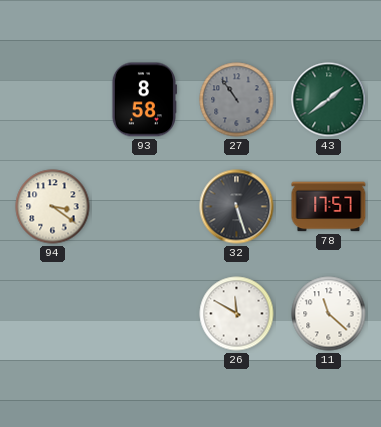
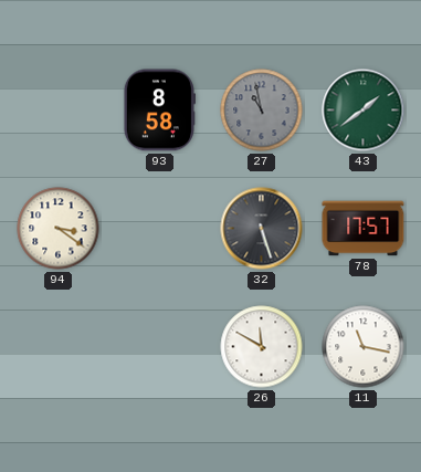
27: 10:54 -> 10:58 (262, 111)
11: 11:22 -> 11:17 (364, 347)
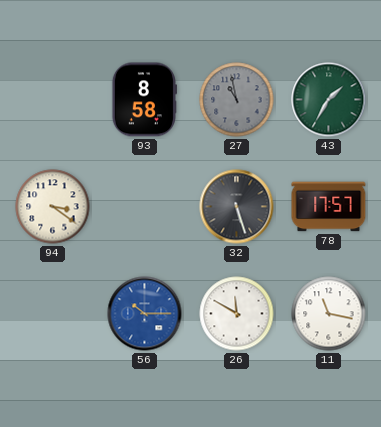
43: 1:39 -> 1:35 (329, 100)
56: none -> 10:15 (145, 314)
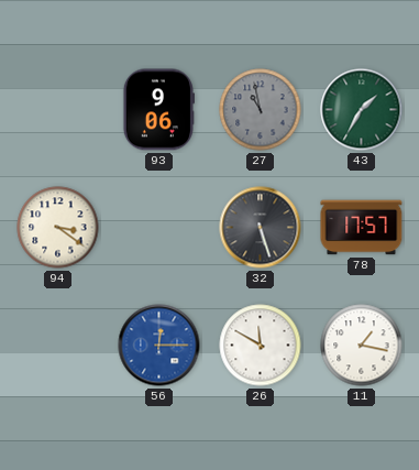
93: 8:58 -> 9:06 (158, 110)
56: 10:15 -> 12:15 (159, 346)
11: 11:17 -> 1:17 (362, 346)
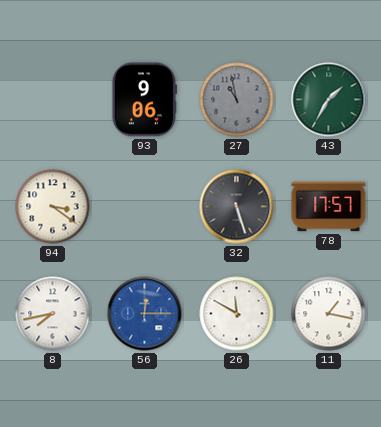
8: none -> 7:43 (53, 314)
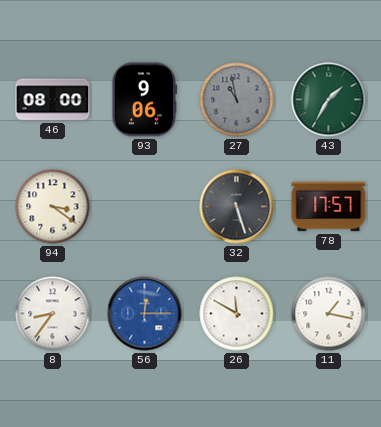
46: none -> 08:00 (53, 100)
8: 7:43 -> 8:36 (53, 314)
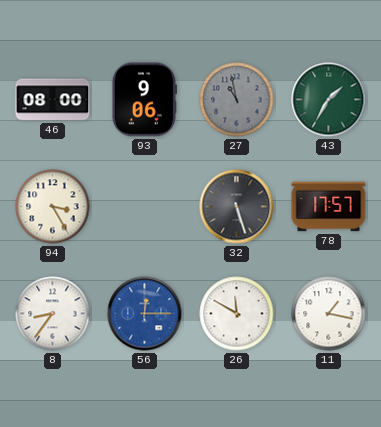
94: 3:21 -> 3:25 (53, 207)
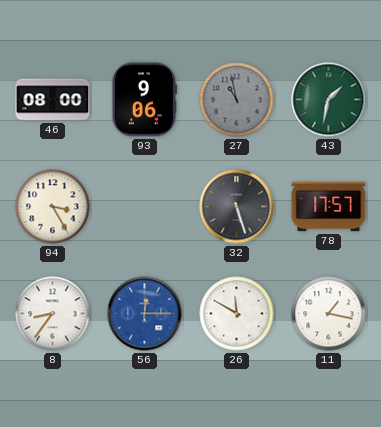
43: 1:35 -> 1:32 (329, 100)
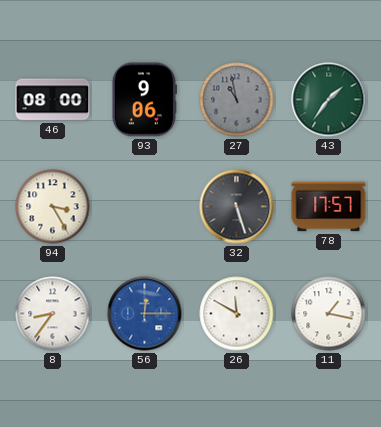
43: 1:32 -> 1:36 (329, 100)
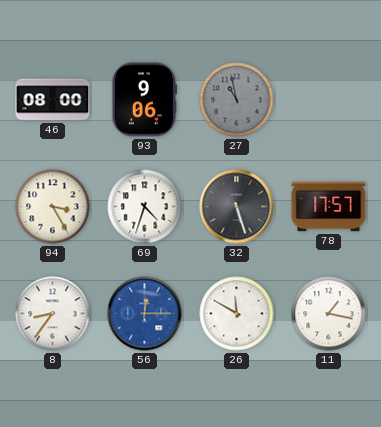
43: 1:36 -> none (329, 100)
69: none -> 4:33 (145, 207)
